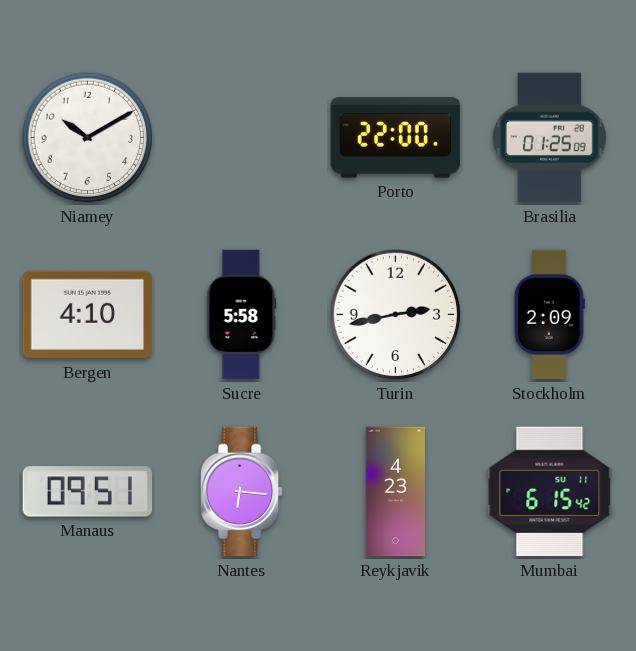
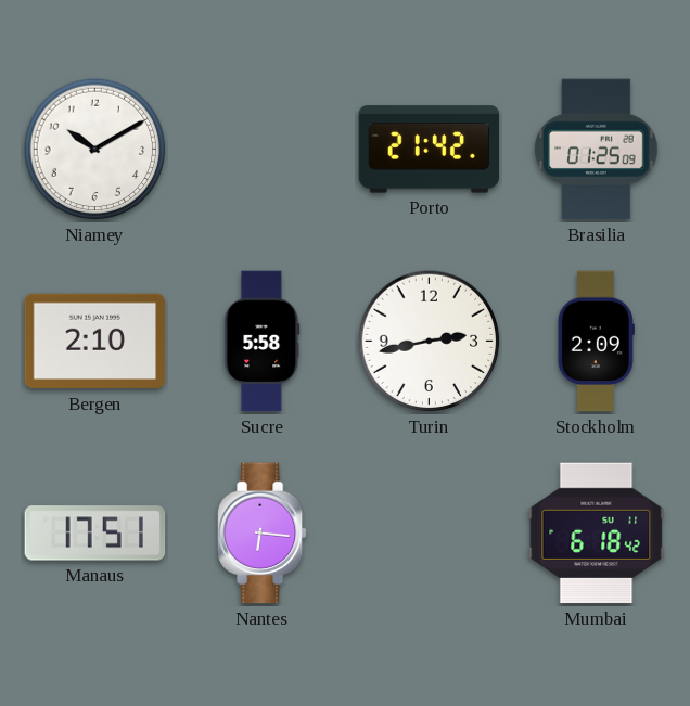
Porto: 22:00 -> 21:42 (430, 150)
Bergen: 4:10 -> 2:10 (95, 342)
Manaus: 09:51 -> 17:51 (95, 534)
Reykjavik: 4:23 -> none (395, 492)
Mumbai: 6:15 -> 6:18 (597, 534)
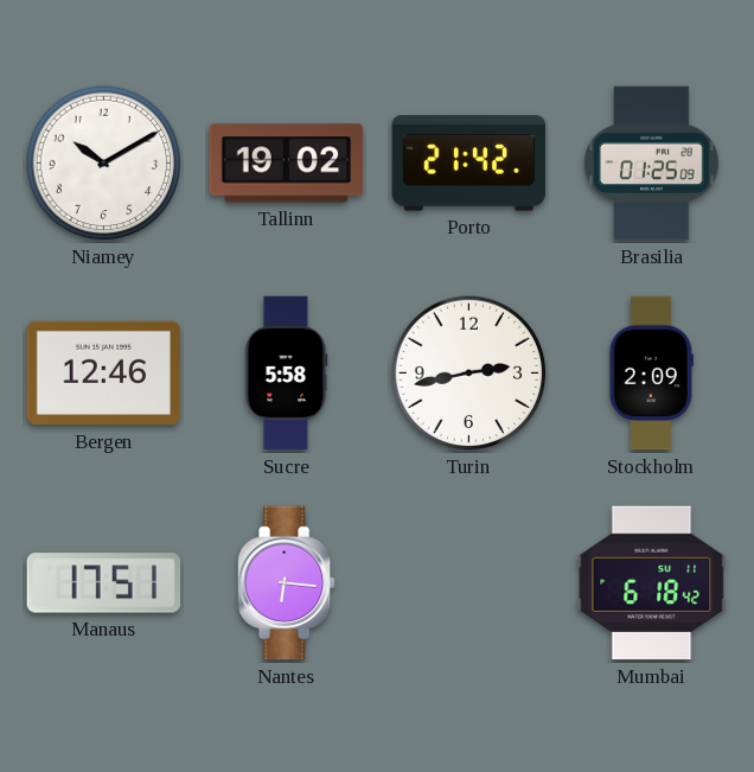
Tallinn: none -> 19:02 (287, 164)
Bergen: 2:10 -> 12:46 (104, 374)
